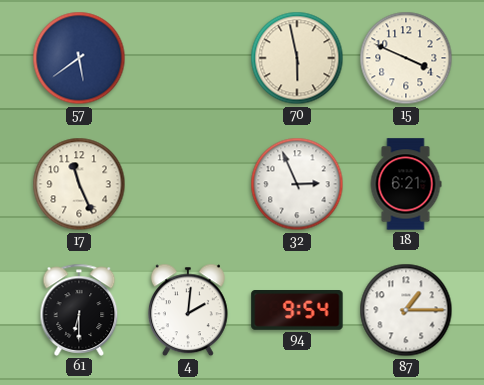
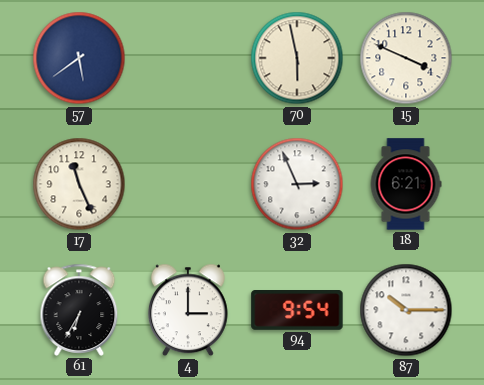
61: 6:30 -> 6:35 (79, 310)
4: 2:01 -> 3:00 (188, 310)
87: 1:15 -> 10:15 (406, 310)
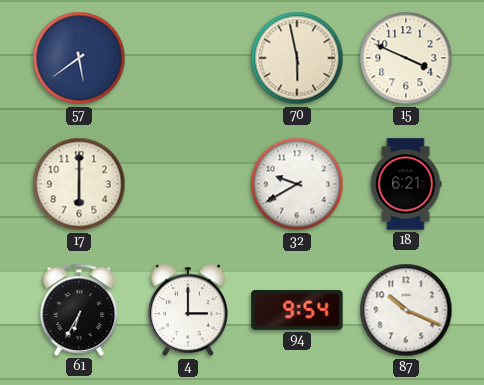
17: 11:26 -> 6:00 (79, 184)
32: 2:56 -> 9:40 (297, 184)
87: 10:15 -> 10:19 (406, 310)
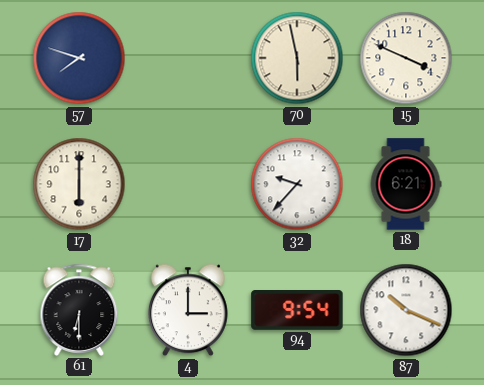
57: 5:39 -> 7:48 (79, 58)
32: 9:40 -> 9:37 (297, 184)
61: 6:35 -> 6:30 (79, 310)
